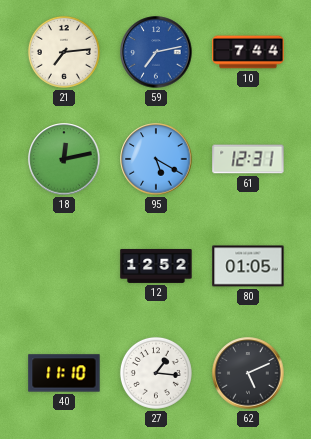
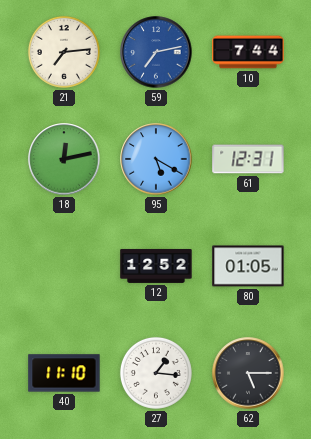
62: 5:11 -> 5:15 (248, 373)
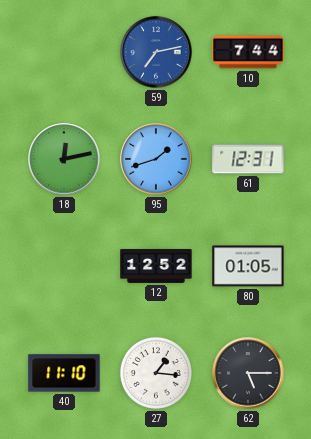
21: 7:14 -> none (64, 52)
95: 5:20 -> 1:42 (156, 159)
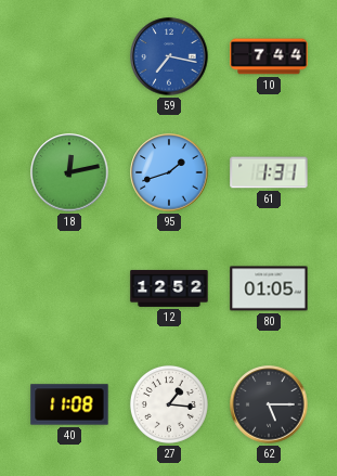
59: 7:13 -> 7:17 (169, 56)
61: 12:31 -> 1:31 (269, 172)
40: 11:10 -> 11:08 (69, 404)
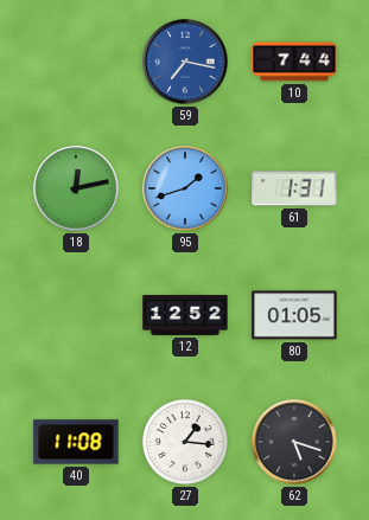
62: 5:15 -> 5:18 (294, 442)
